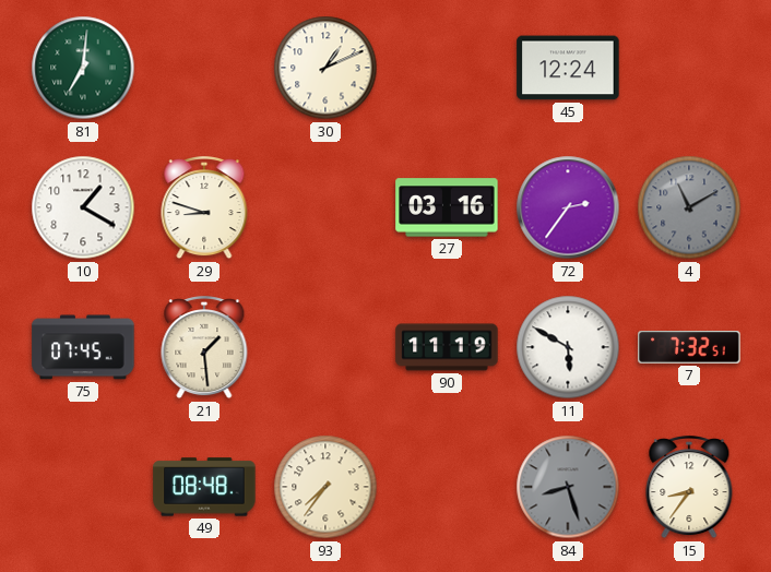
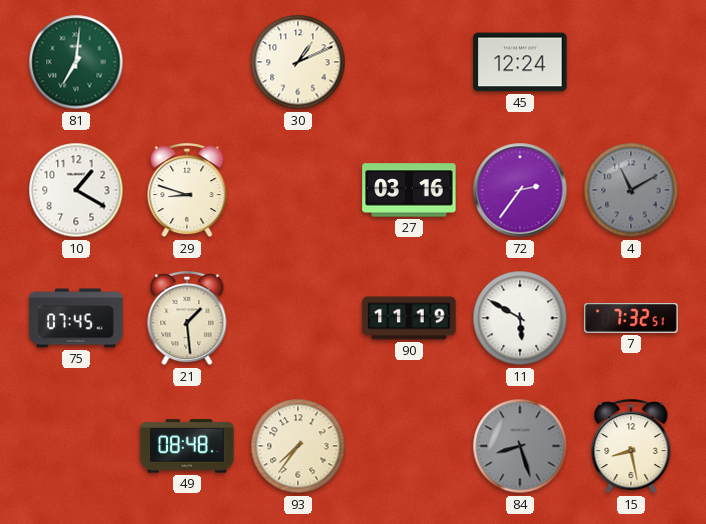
15: 8:36 -> 8:28 (631, 447)
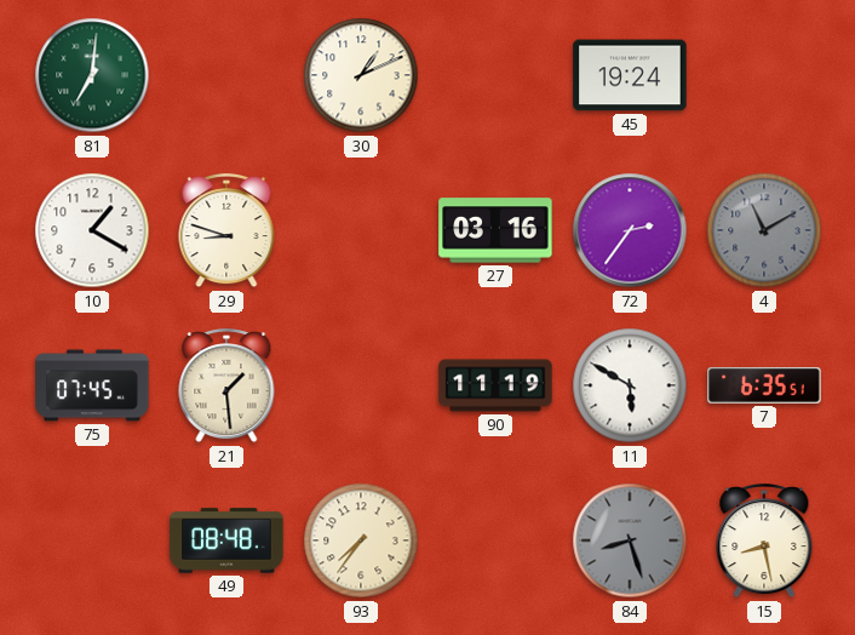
45: 12:24 -> 19:24 (630, 75)
7: 7:32 -> 6:35 (764, 387)
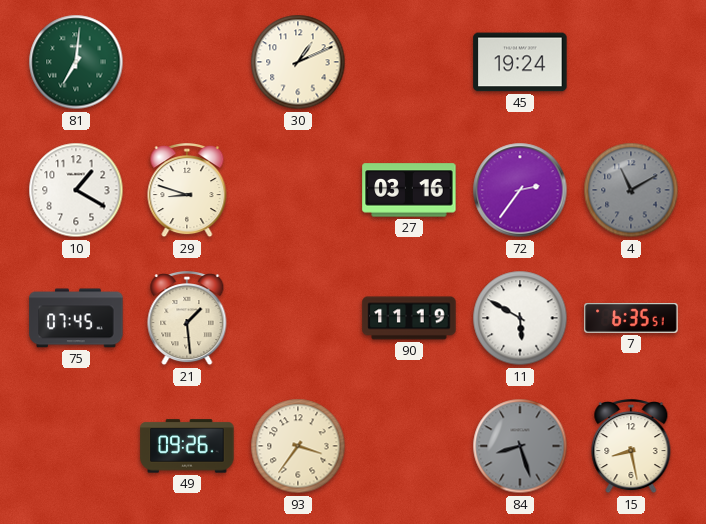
49: 08:48 -> 09:26 (187, 446)
93: 7:36 -> 3:36 (298, 446)
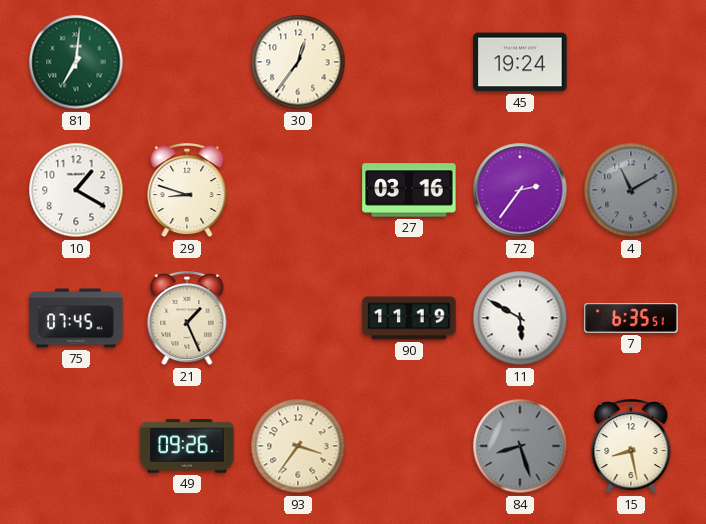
30: 1:11 -> 12:36 (298, 62)
21: 1:29 -> 1:26 (187, 319)
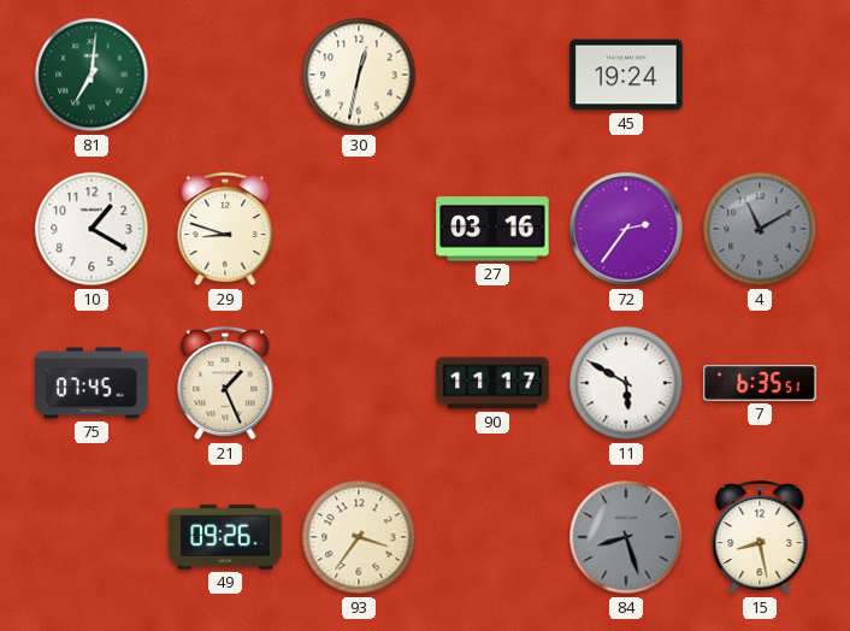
30: 12:36 -> 12:32 (359, 75)
90: 11:19 -> 11:17 (492, 383)
